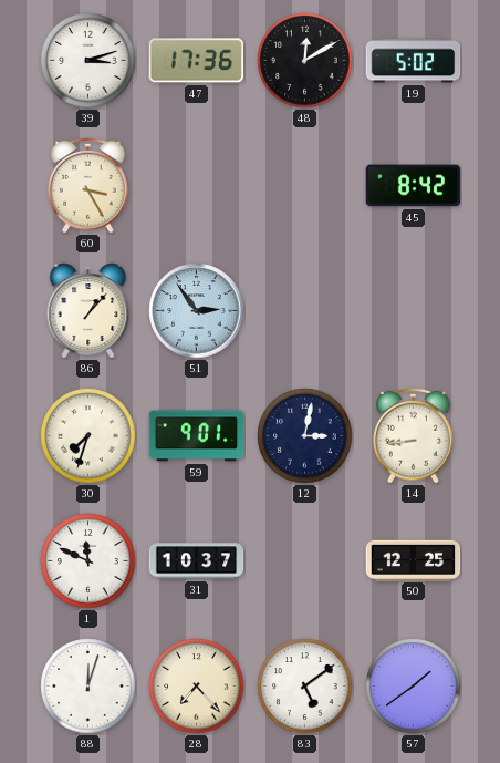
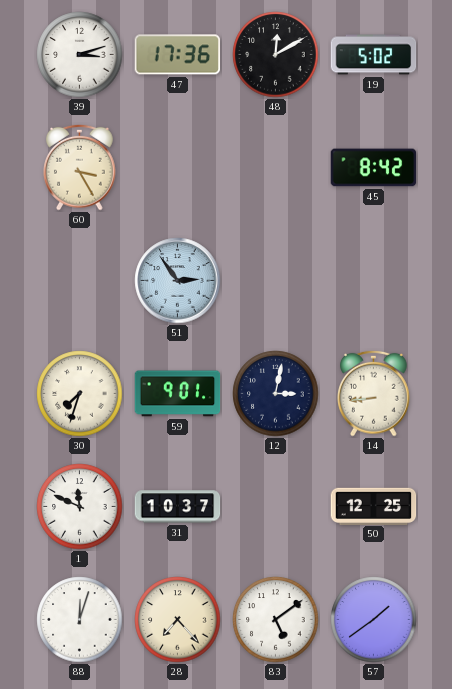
86: 1:07 -> none (88, 311)
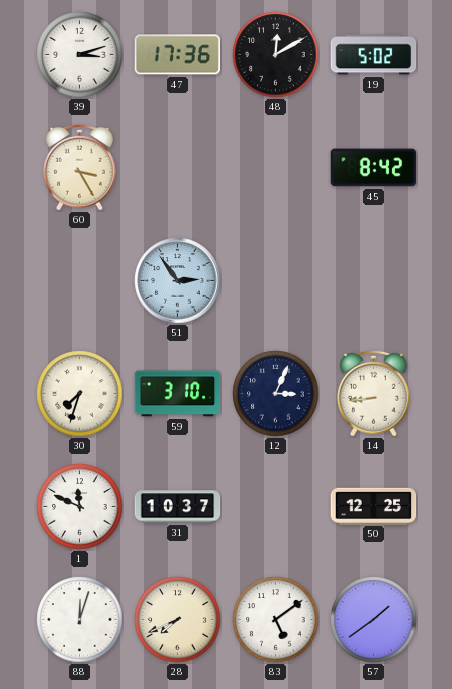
59: 9:01 -> 3:10 (178, 394)
12: 3:02 -> 3:04 (276, 394)
28: 7:23 -> 7:41 (178, 620)
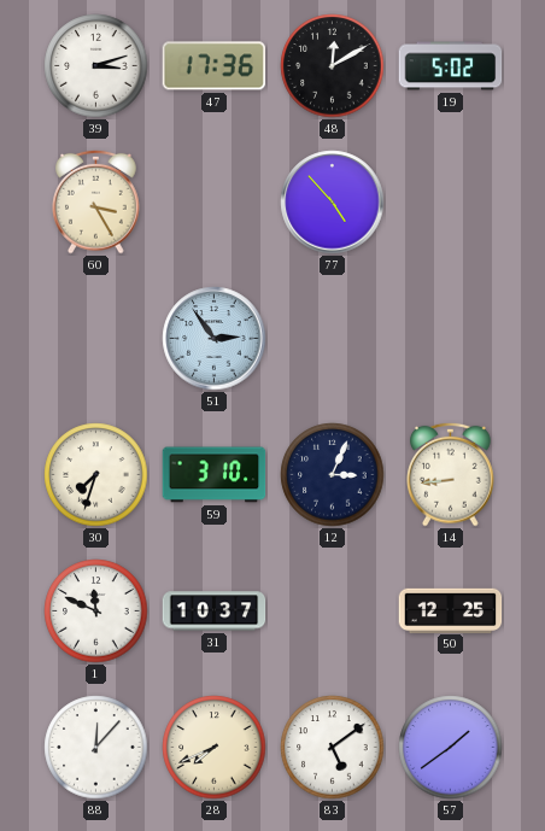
77: none -> 4:53 (333, 203)
45: 8:42 -> none (374, 168)
88: 12:03 -> 12:07 (96, 748)
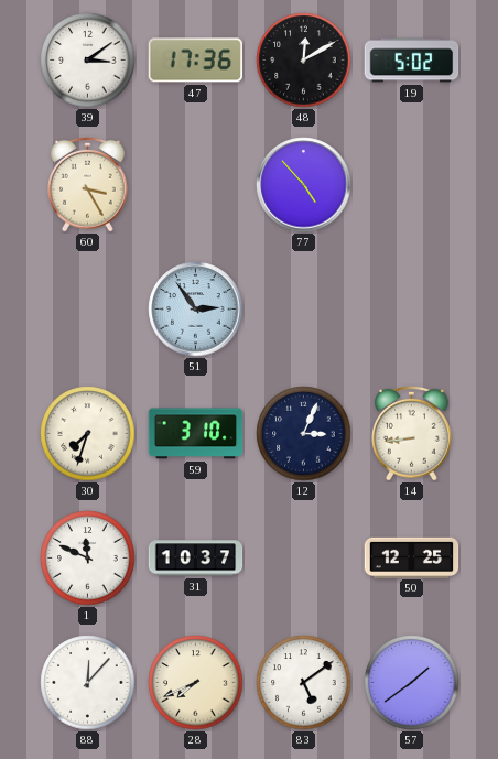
39: 3:12 -> 3:09 (88, 61)
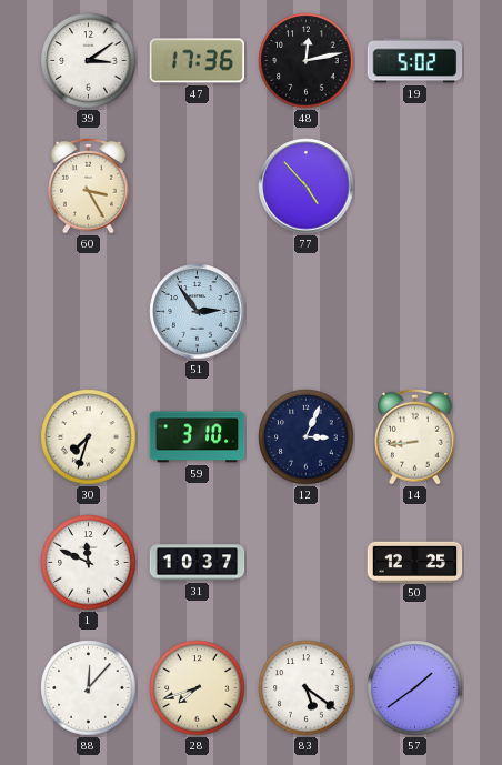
48: 12:10 -> 12:13 (307, 61)
28: 7:41 -> 7:42 (198, 688)
83: 5:09 -> 5:21 (307, 688)
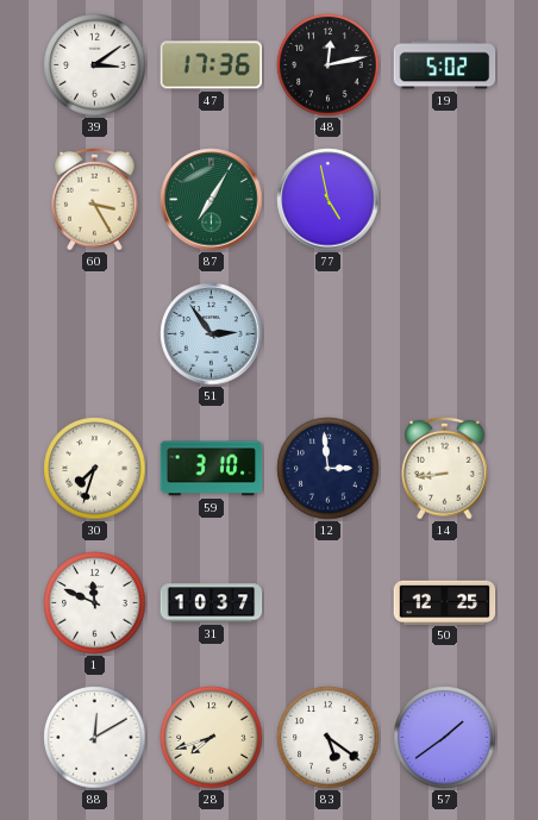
87: none -> 7:05 (212, 200)
77: 4:53 -> 4:58 (329, 200)
12: 3:04 -> 2:59 (329, 469)
88: 12:07 -> 12:10 (95, 738)
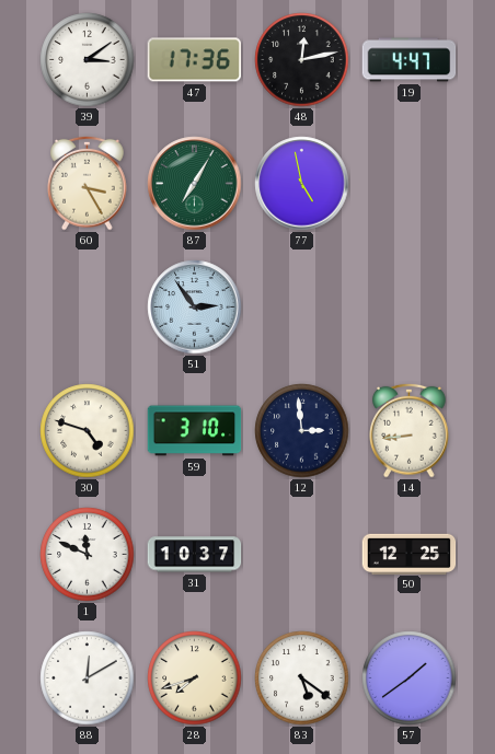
19: 5:02 -> 4:47 (410, 60)
30: 7:33 -> 4:48 (88, 431)
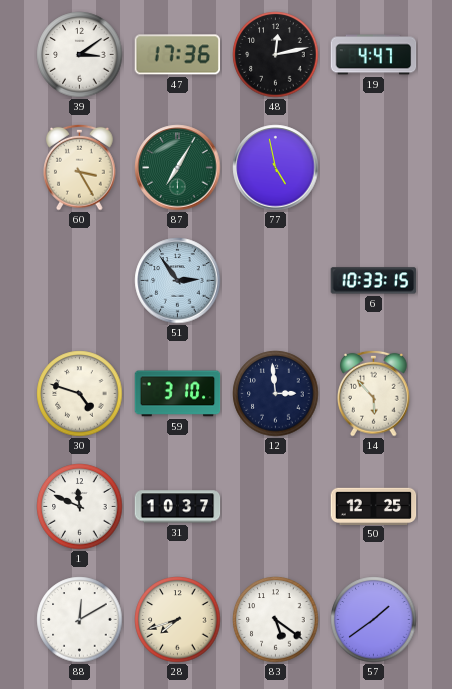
6: none -> 10:33 (374, 281)
14: 8:44 -> 5:53 (374, 393)
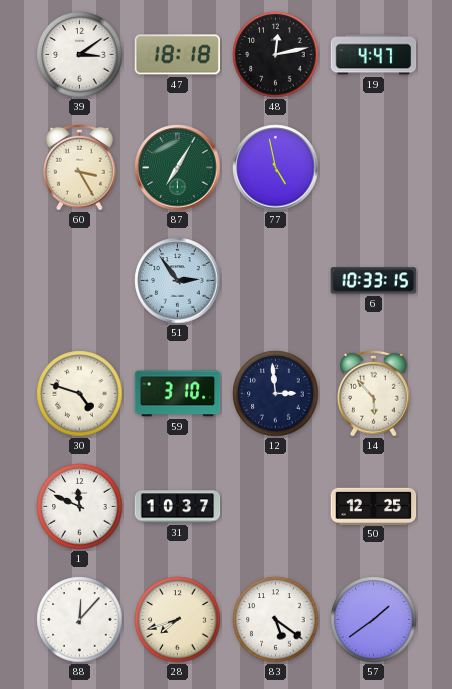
47: 17:36 -> 18:18 (177, 55)
88: 12:10 -> 12:07 (80, 620)
